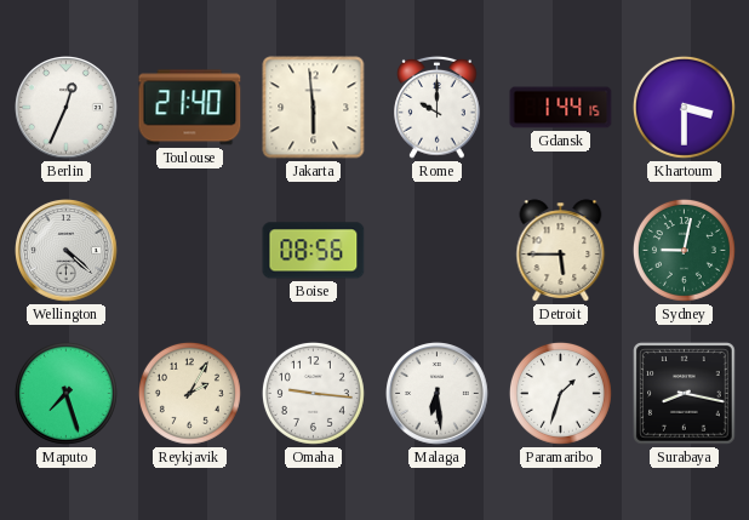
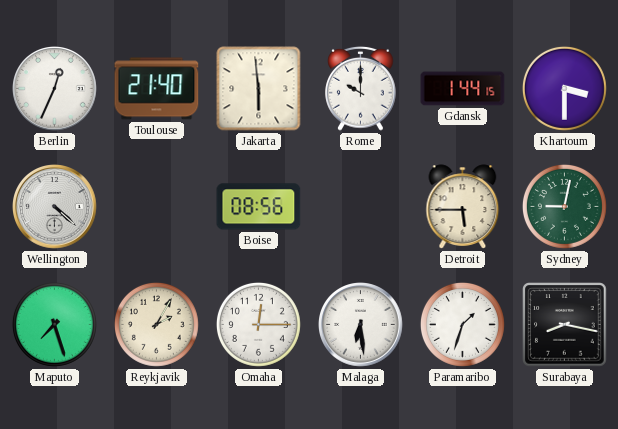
Omaha: 9:16 -> 12:15 (258, 324)
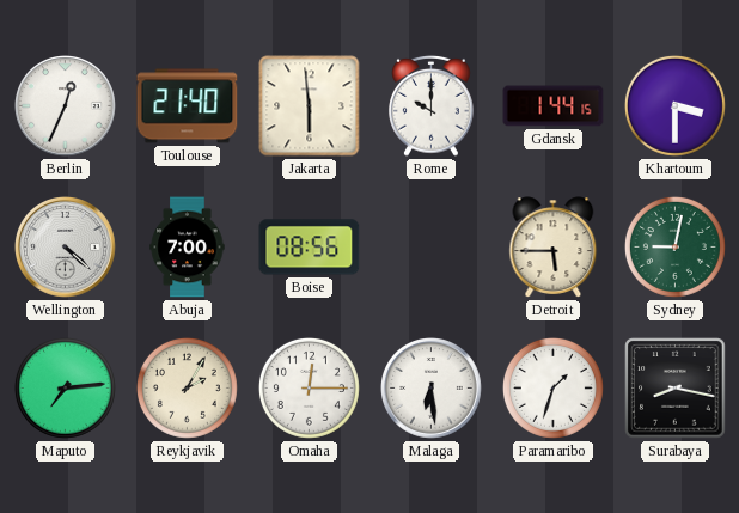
Abuja: none -> 7:00 (188, 248)
Maputo: 7:27 -> 7:14 (65, 387)
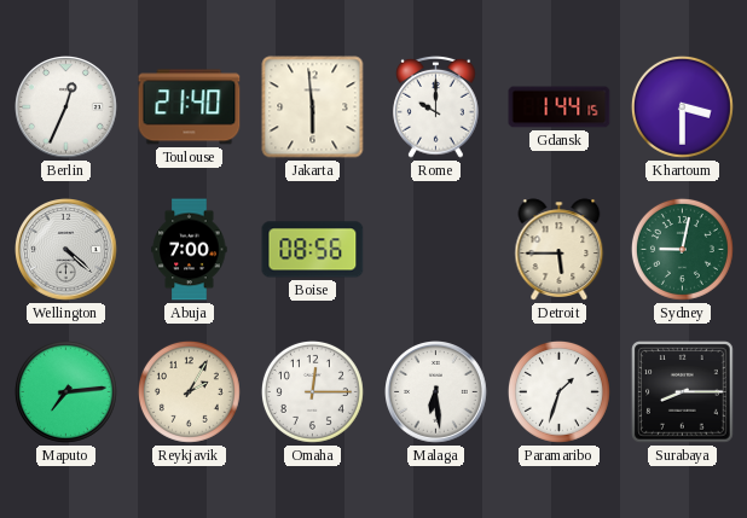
Surabaya: 8:17 -> 8:15 (683, 392)
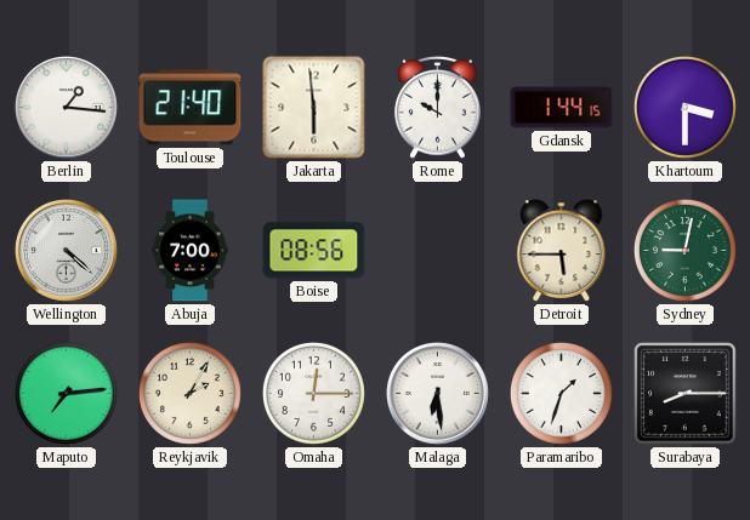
Berlin: 12:34 -> 1:16 (67, 108)
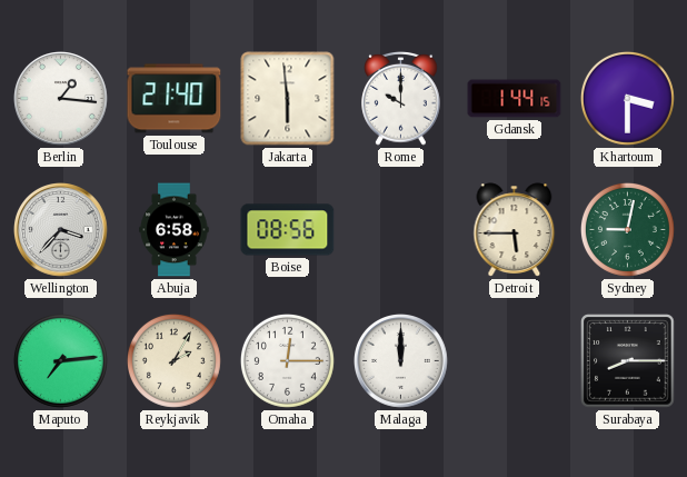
Wellington: 4:22 -> 3:37 (61, 230)
Abuja: 7:00 -> 6:58 (175, 230)
Malaga: 6:29 -> 12:00 (401, 361)
Paramaribo: 1:33 -> none (561, 393)
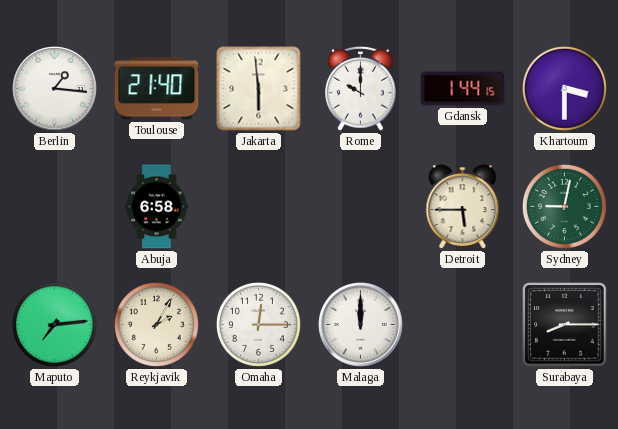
Wellington: 3:37 -> none (61, 230)
Boise: 08:56 -> none (288, 230)
